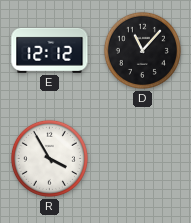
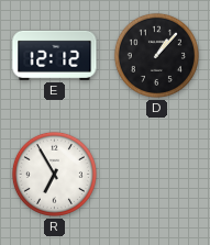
D: 11:07 -> 1:07 (156, 55)
R: 3:55 -> 6:55 (54, 174)
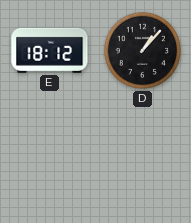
E: 12:12 -> 18:12 (50, 50)
R: 6:55 -> none (54, 174)
